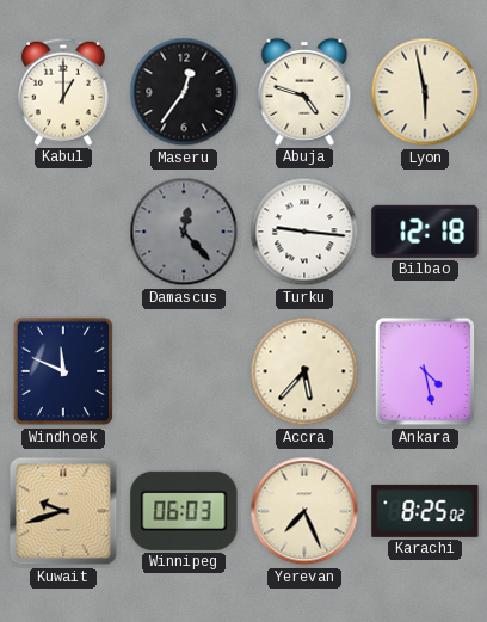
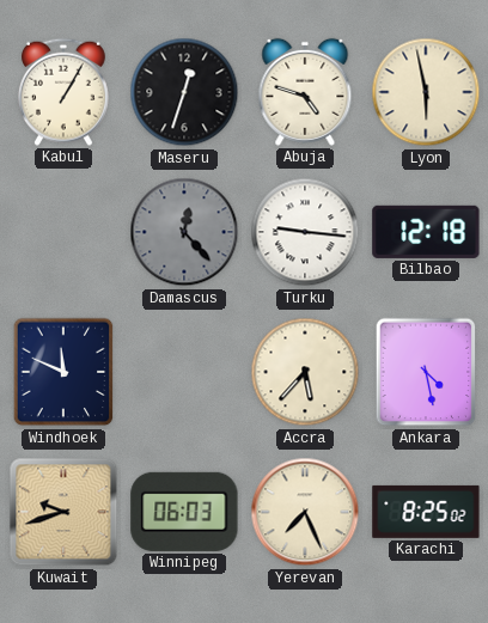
Kabul: 1:00 -> 1:05 (63, 92)
Maseru: 12:36 -> 12:33 (184, 92)
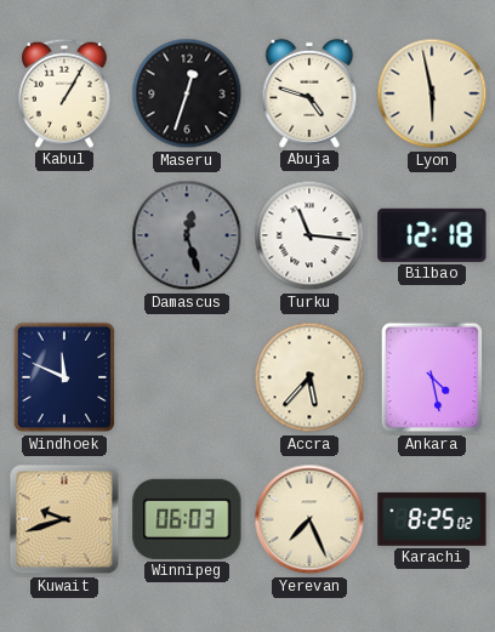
Damascus: 12:23 -> 12:27 (187, 235)
Turku: 9:16 -> 11:16 (309, 235)
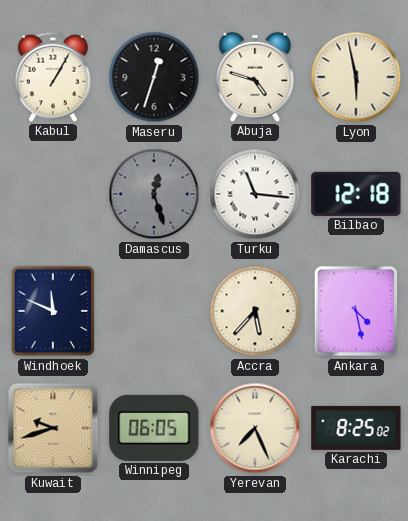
Winnipeg: 06:03 -> 06:05 (154, 428)
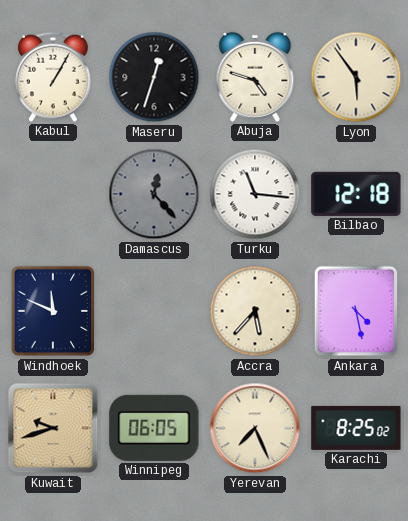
Lyon: 5:58 -> 5:54 (356, 77)
Damascus: 12:27 -> 12:23 (154, 194)
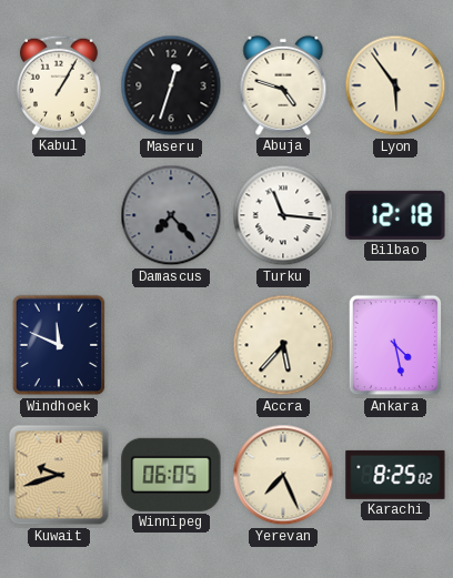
Damascus: 12:23 -> 7:23 (171, 215)
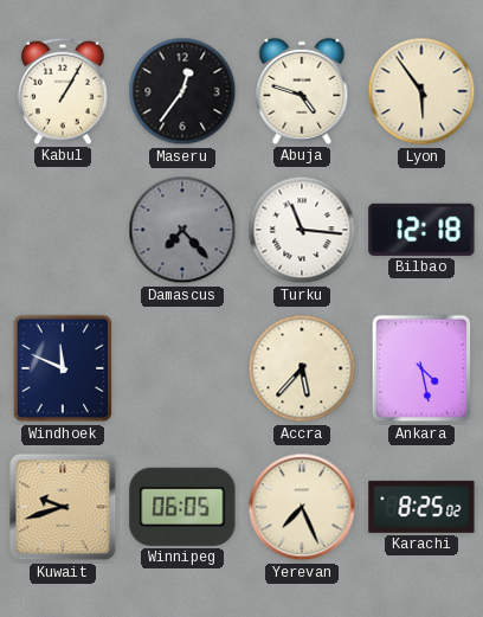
Maseru: 12:33 -> 12:36 (182, 91)
